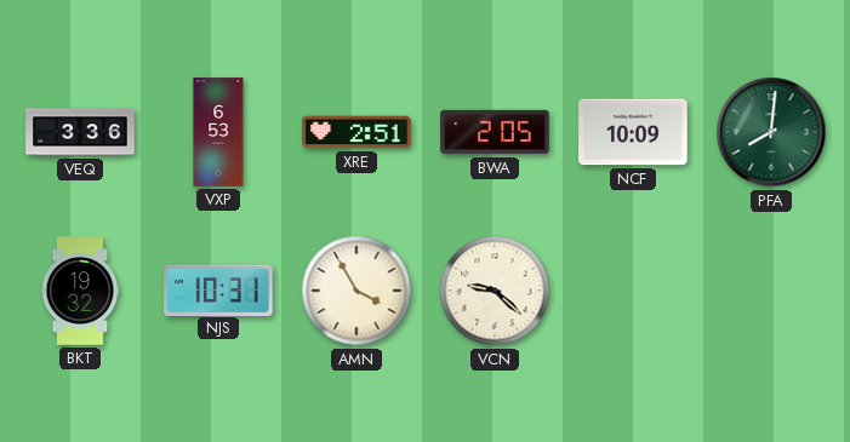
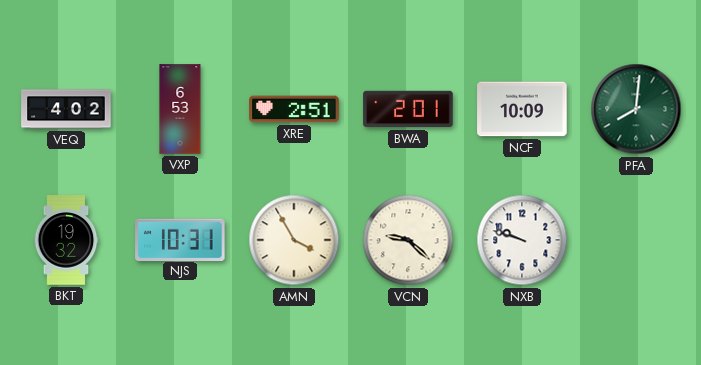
VEQ: 3:36 -> 4:02 (66, 109)
BWA: 2:05 -> 2:01 (408, 109)
NXB: none -> 9:48 (522, 240)
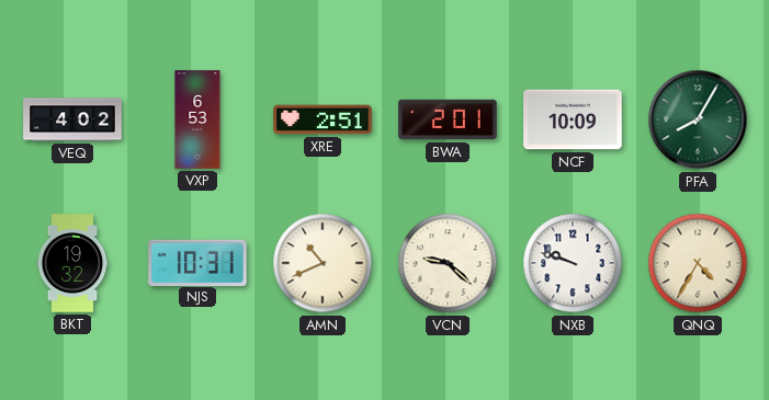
PFA: 8:01 -> 8:05 (698, 119)
AMN: 3:55 -> 10:41 (323, 263)
QNQ: none -> 4:35 (698, 263)
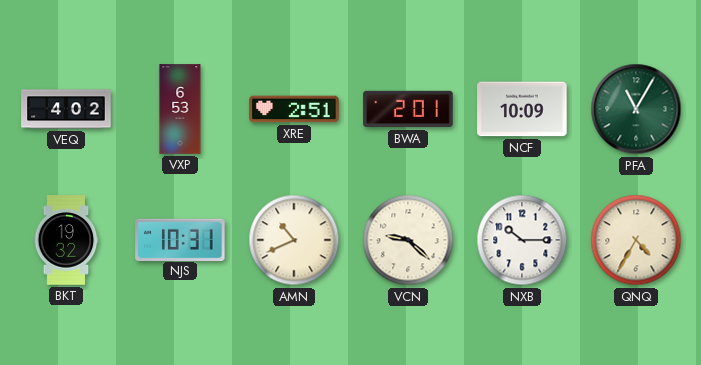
PFA: 8:05 -> 11:05 (636, 109)
NXB: 9:48 -> 10:15 (522, 240)
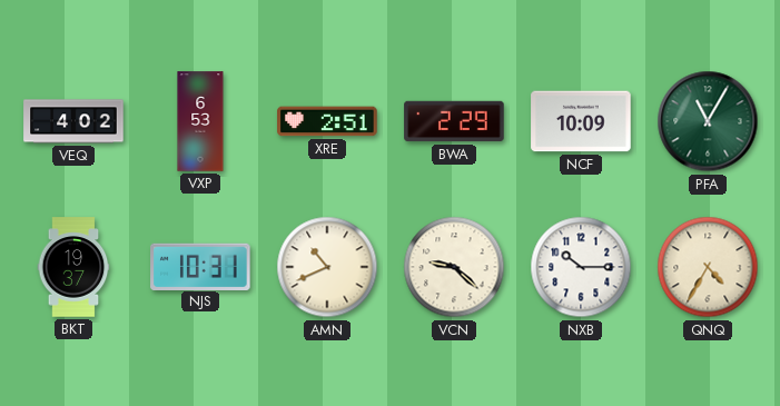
BWA: 2:01 -> 2:29 (454, 121)
BKT: 19:32 -> 19:37 (73, 267)
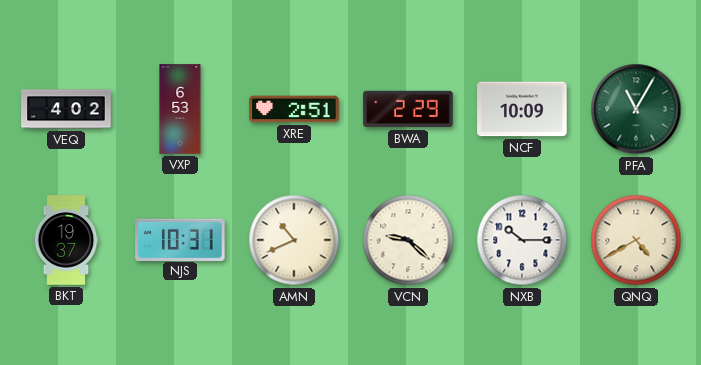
QNQ: 4:35 -> 4:40 (636, 240)
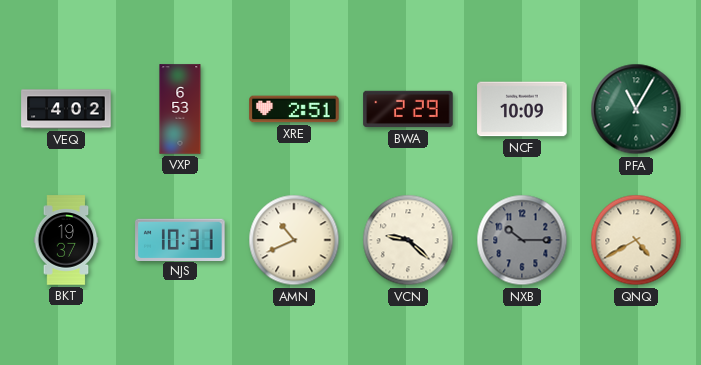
NXB dial: white -> grey (522, 240)
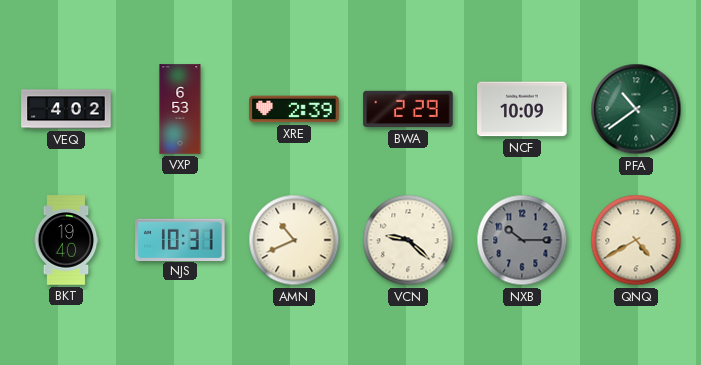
XRE: 2:51 -> 2:39 (294, 109)
PFA: 11:05 -> 10:39 (636, 109)
BKT: 19:37 -> 19:40 (66, 240)
